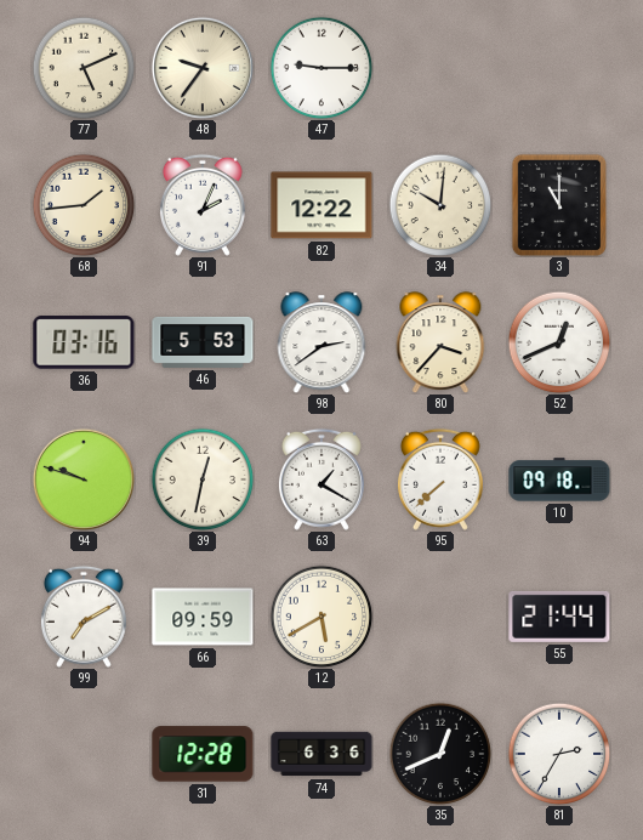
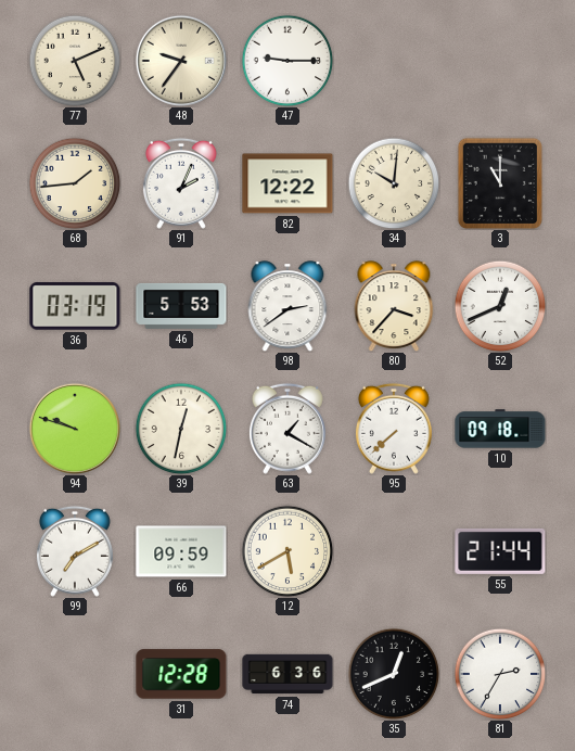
36: 03:16 -> 03:19 (75, 306)
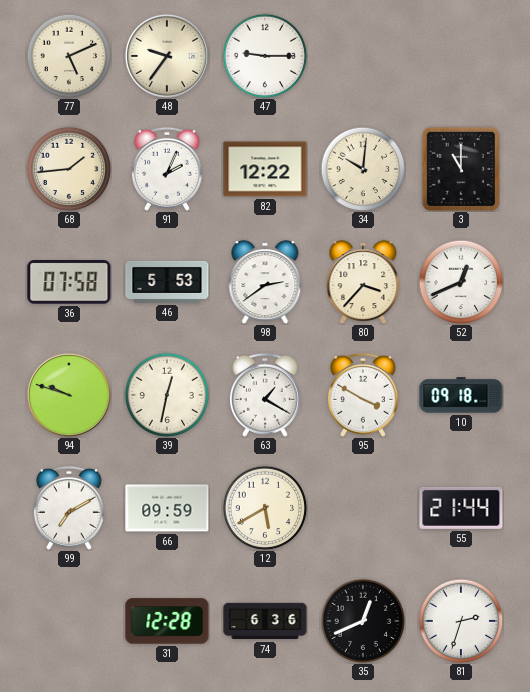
36: 03:19 -> 07:58 (69, 282)
95: 7:38 -> 3:50 (363, 395)
81: 2:35 -> 2:33 (461, 621)
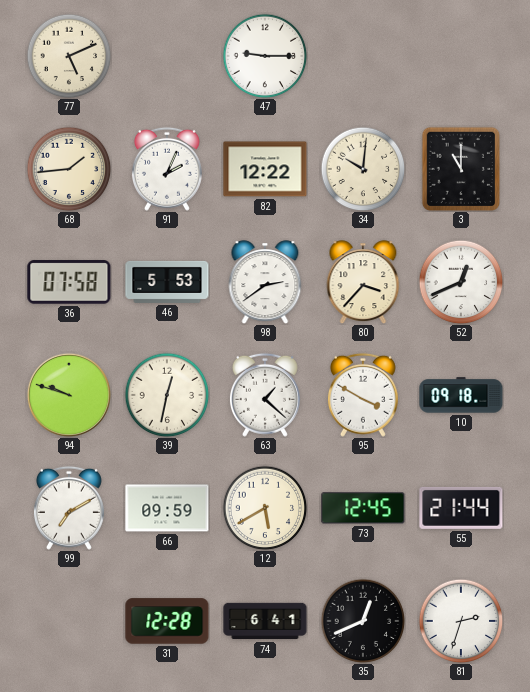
48: 9:36 -> none (166, 55)
63: 1:20 -> 1:22 (265, 395)
73: none -> 12:45 (363, 508)
74: 6:36 -> 6:41 (265, 621)
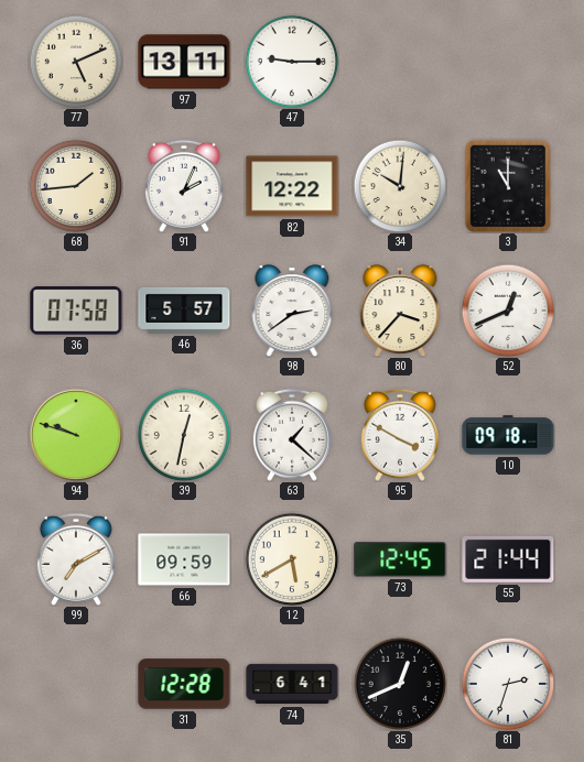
97: none -> 13:11 (184, 62)
46: 5:53 -> 5:57 (184, 311)
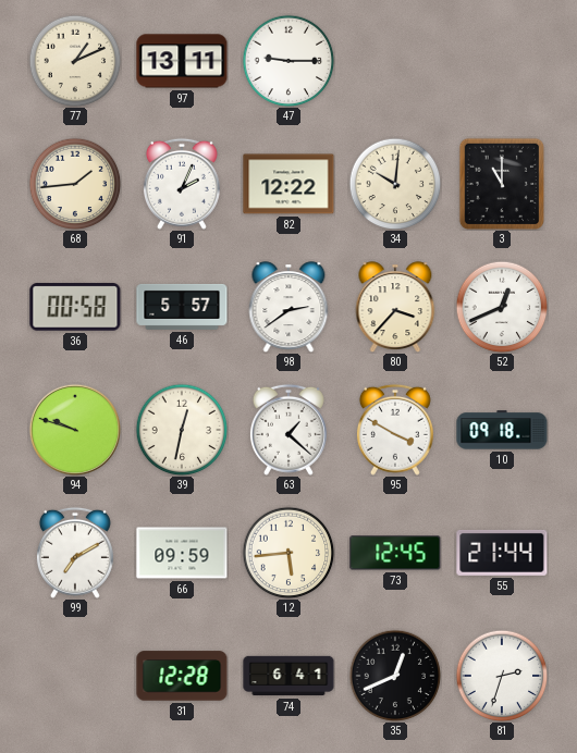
77: 5:11 -> 1:11 (75, 61)
36: 07:58 -> 00:58 (75, 307)
12: 5:40 -> 5:44 (288, 553)
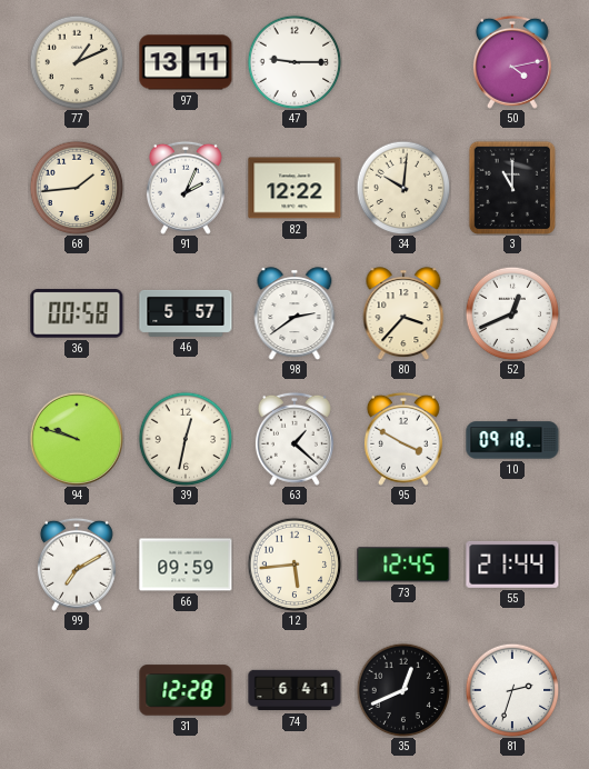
50: none -> 4:13 (512, 62)
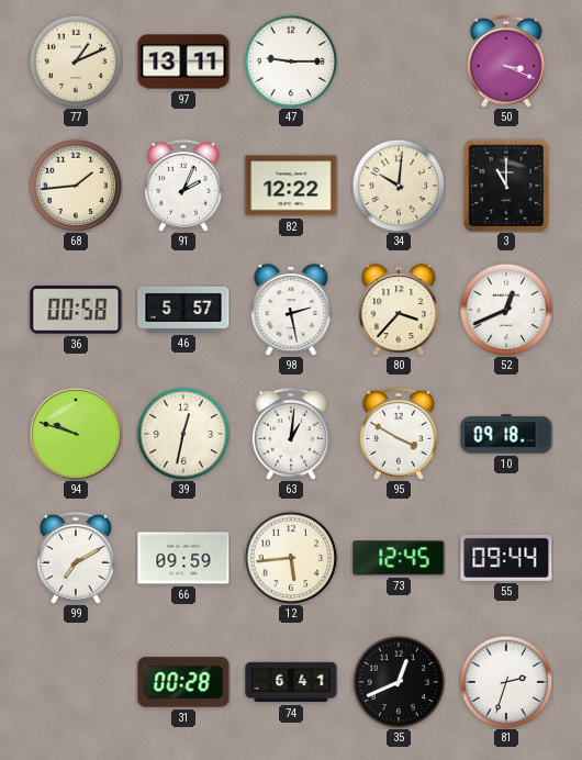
50: 4:13 -> 3:19 (506, 62)
98: 2:39 -> 2:28 (291, 310)
63: 1:22 -> 1:01 (291, 434)
55: 21:44 -> 09:44 (506, 558)
31: 12:28 -> 00:28 (183, 682)
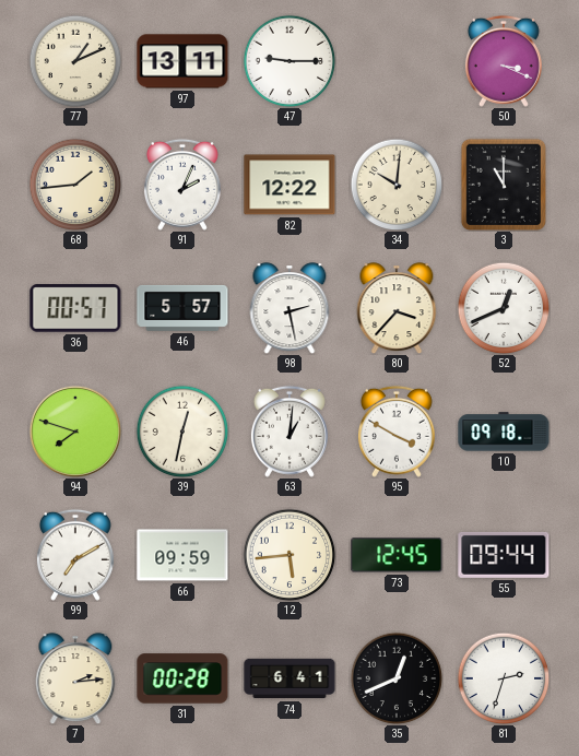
36: 00:58 -> 00:57 (75, 308)
94: 9:48 -> 7:48 (74, 430)
7: none -> 2:14 (75, 678)
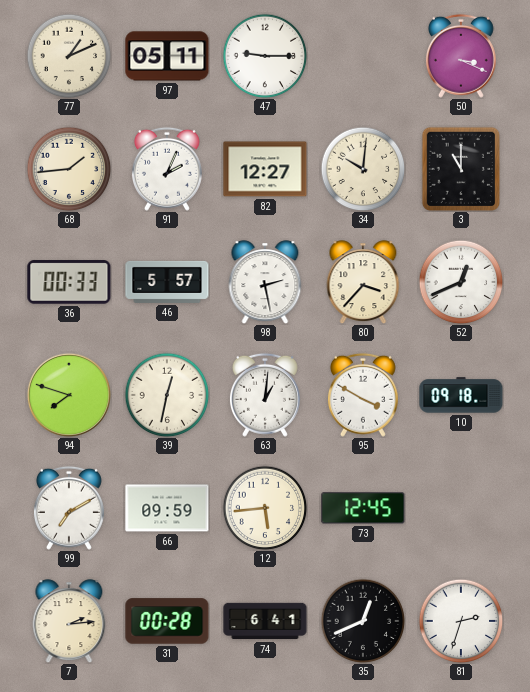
97: 13:11 -> 05:11 (167, 56)
82: 12:22 -> 12:27 (265, 169)
36: 00:57 -> 00:33 (69, 282)
55: 09:44 -> none (504, 555)
